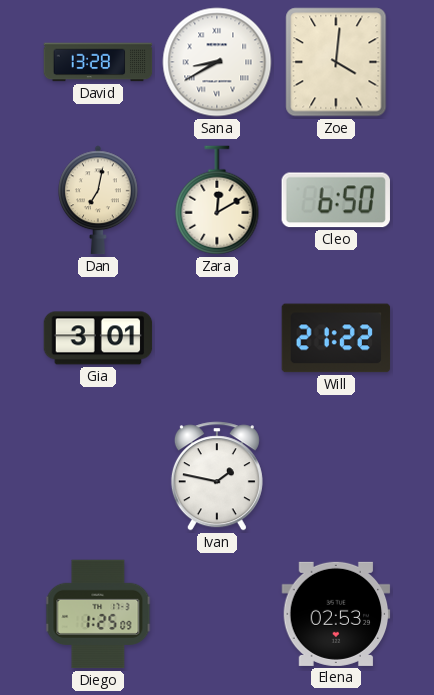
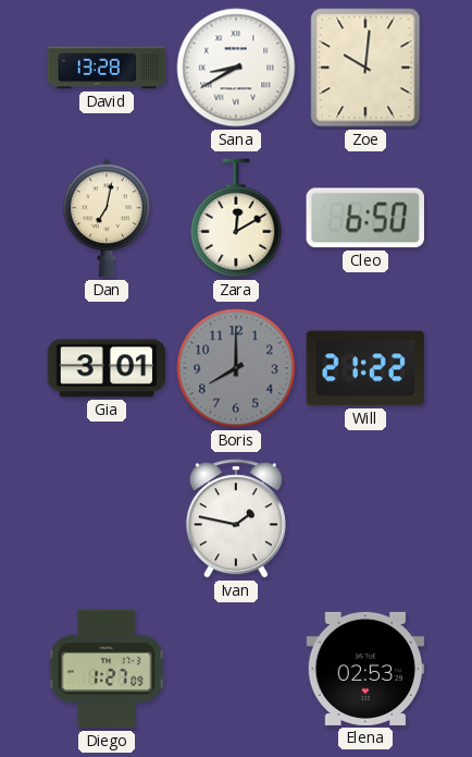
Zoe: 4:01 -> 10:01 (365, 68)
Boris: none -> 8:00 (236, 368)
Diego: 1:25 -> 1:27 (107, 669)
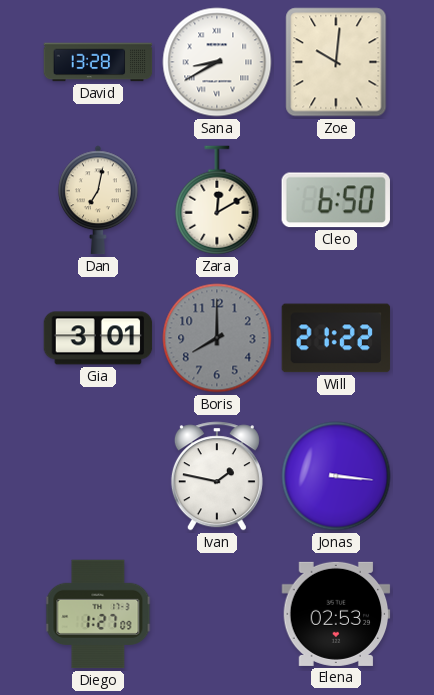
Jonas: none -> 3:16 (336, 476)
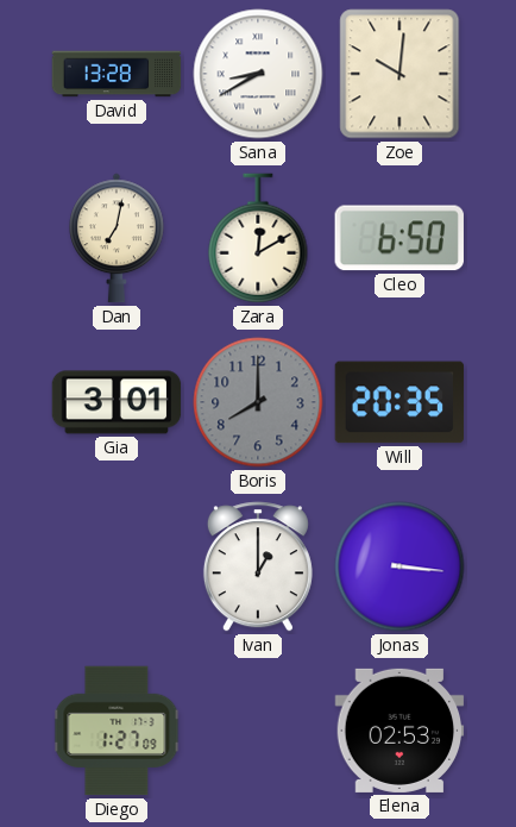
Will: 21:22 -> 20:35 (399, 402)
Ivan: 1:47 -> 1:00 (258, 566)
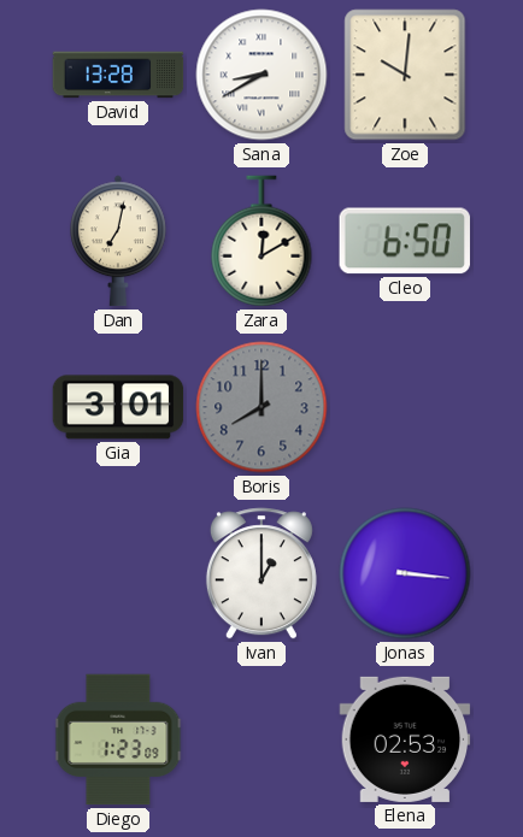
Will: 20:35 -> none (399, 402)
Diego: 1:27 -> 1:23 (118, 739)
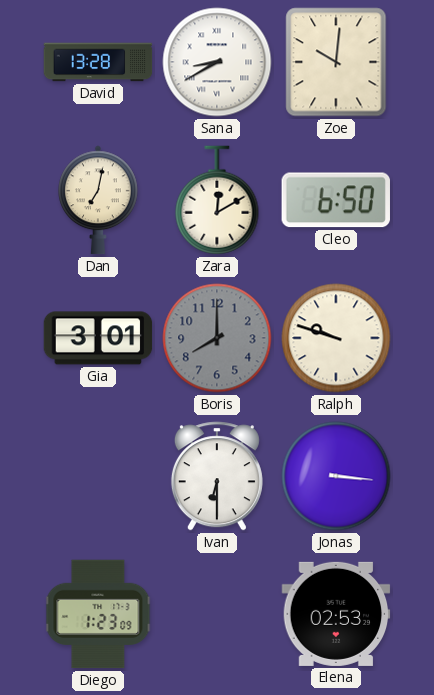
Ralph: none -> 9:48 (336, 338)
Ivan: 1:00 -> 6:30 (217, 476)
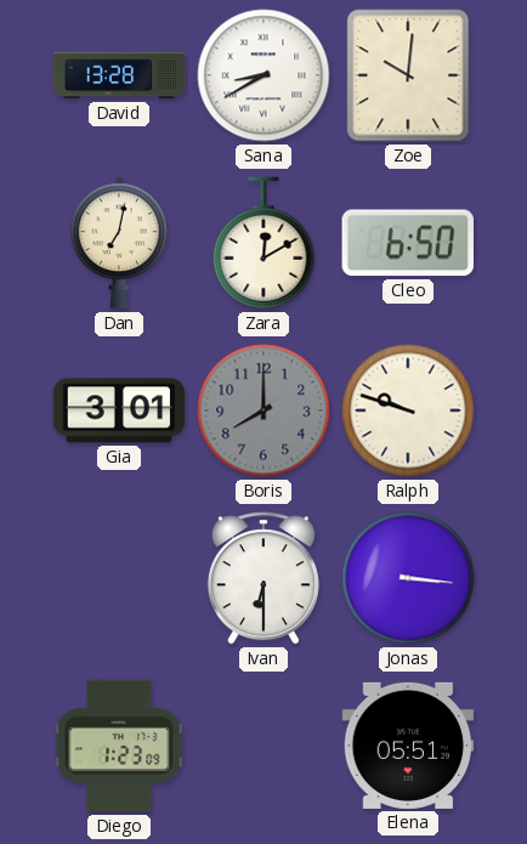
Elena: 02:53 -> 05:51 (408, 746)
